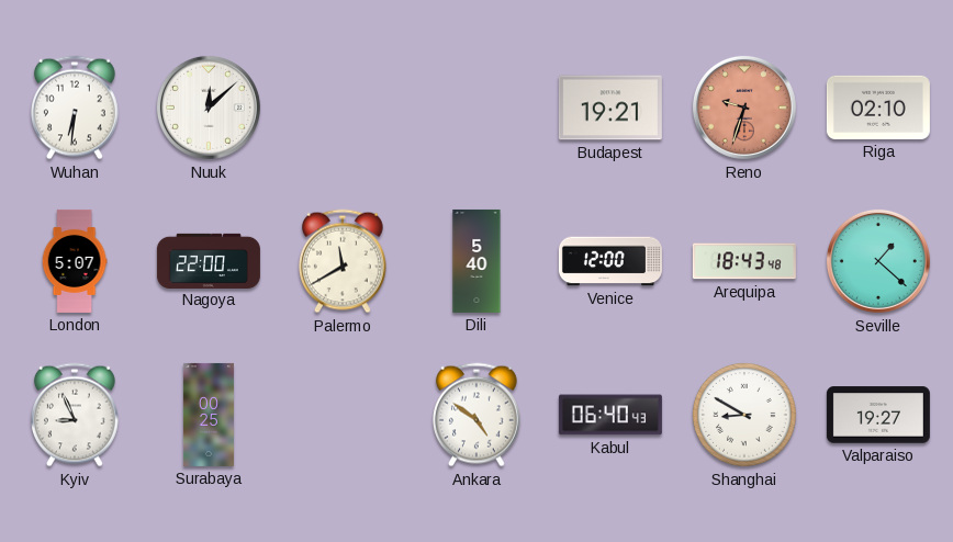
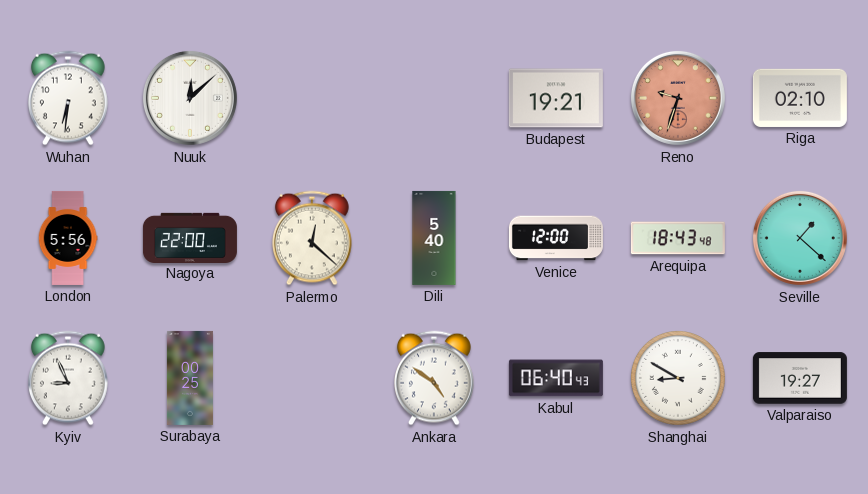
London: 5:07 -> 5:56 (68, 238)
Palermo: 11:40 -> 12:22 (313, 238)
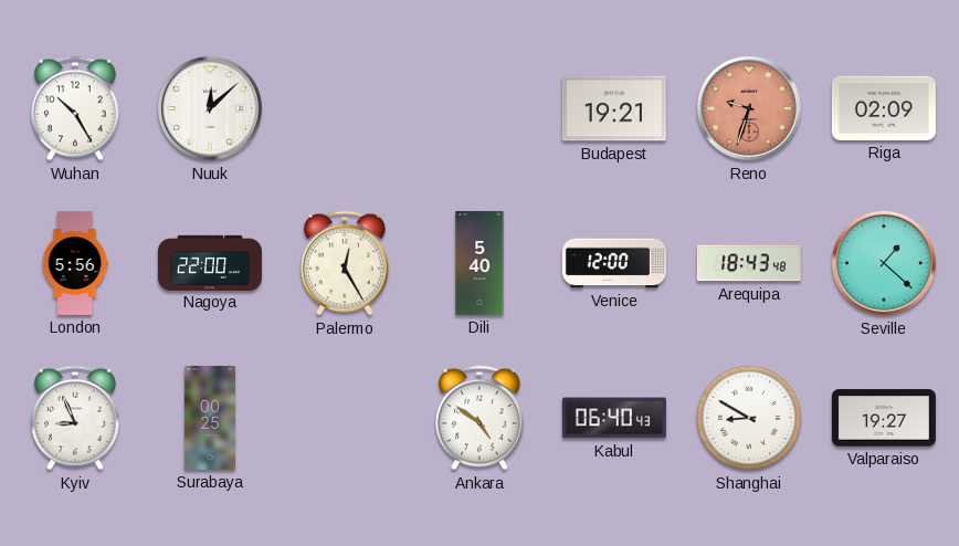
Wuhan: 6:31 -> 10:25 (76, 108)
Riga: 02:10 -> 02:09 (884, 108)
Palermo: 12:22 -> 12:25 (346, 263)
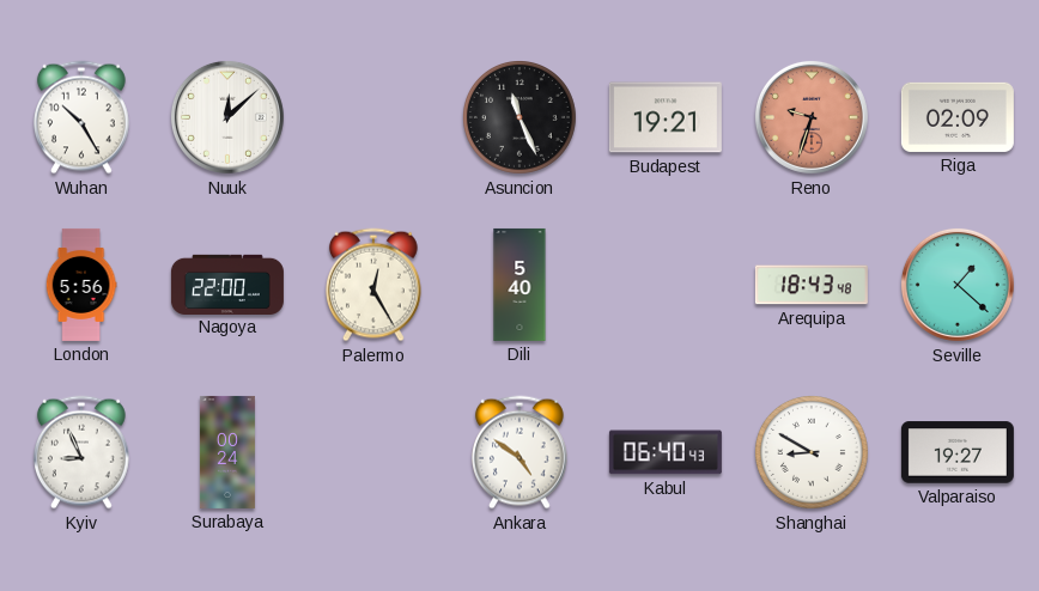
Asuncion: none -> 11:26 (521, 118)
Venice: 12:00 -> none (614, 263)
Surabaya: 00:25 -> 00:24 (227, 452)
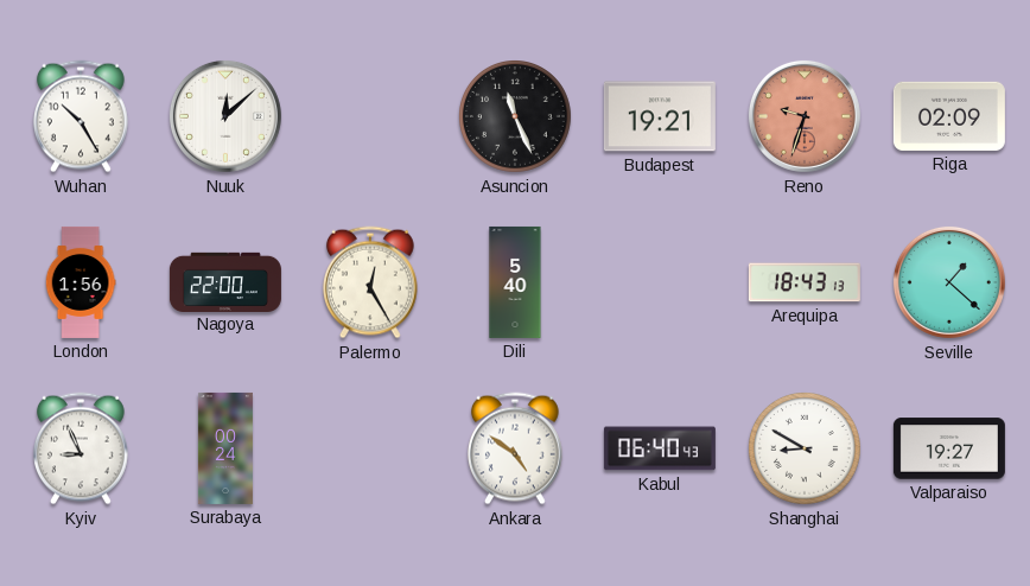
London: 5:56 -> 1:56 (81, 282)
Arequipa: 18:43:48 -> 18:43:13 (805, 282)
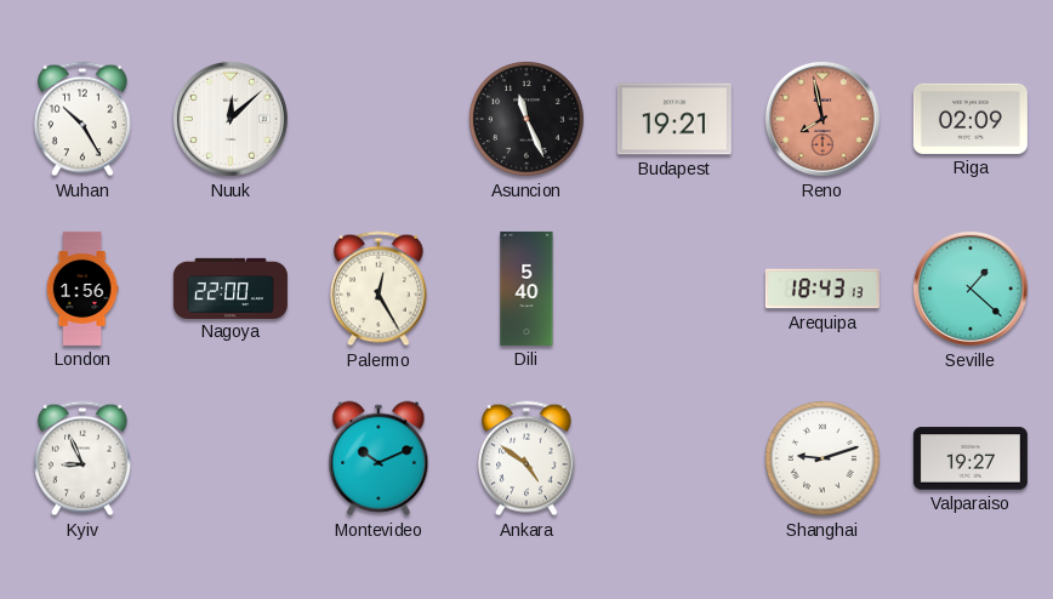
Reno: 9:33 -> 7:58 (823, 119)
Surabaya: 00:24 -> none (225, 448)
Montevideo: none -> 10:11 (378, 458)
Kabul: 06:40 -> none (660, 448)
Shanghai: 8:50 -> 9:12 (824, 460)
